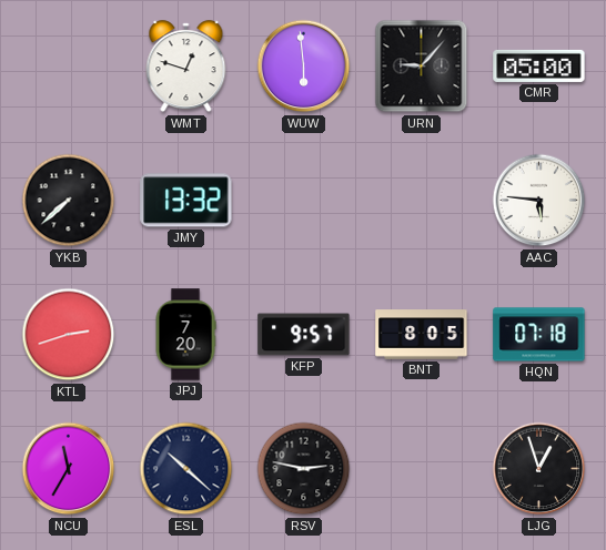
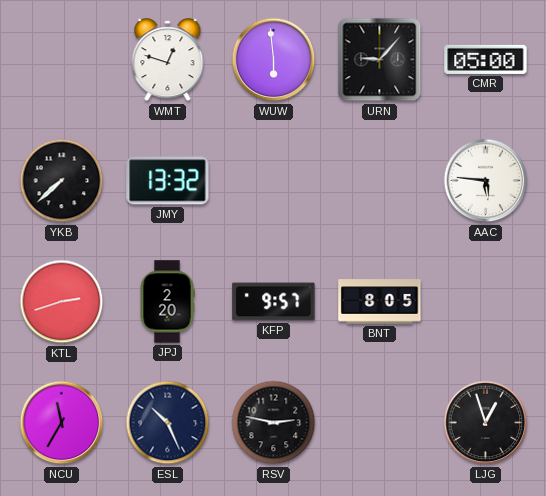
JPJ: 7:20 -> 2:20 (167, 302)
HQN: 07:18 -> none (539, 335)
ESL: 10:22 -> 10:26 (168, 423)
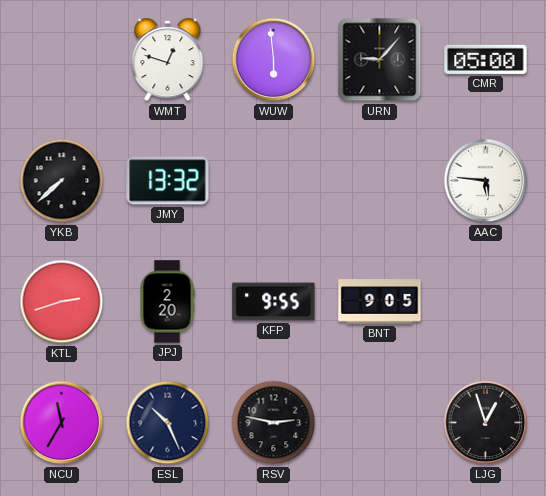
KFP: 9:57 -> 9:55 (274, 302)
BNT: 8:05 -> 9:05 (380, 302)
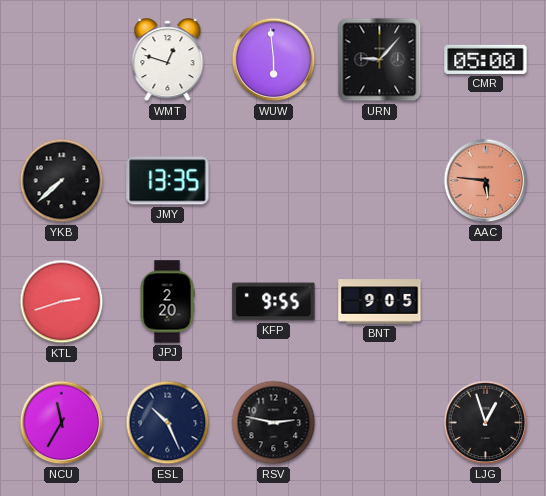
JMY: 13:32 -> 13:35 (168, 181)
AAC dial: white -> salmon (486, 181)
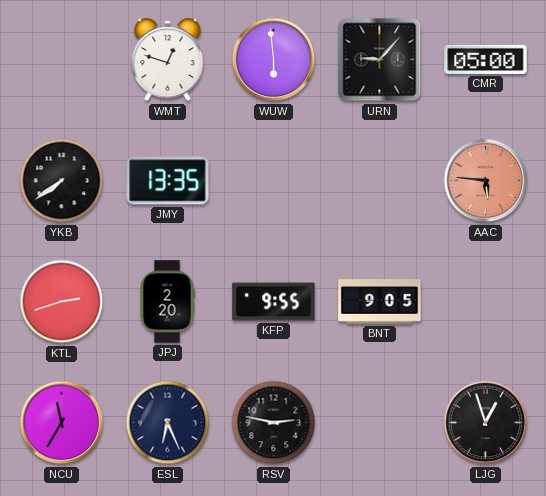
YKB: 7:38 -> 7:39 (62, 181)
ESL: 10:26 -> 6:26 (168, 423)
